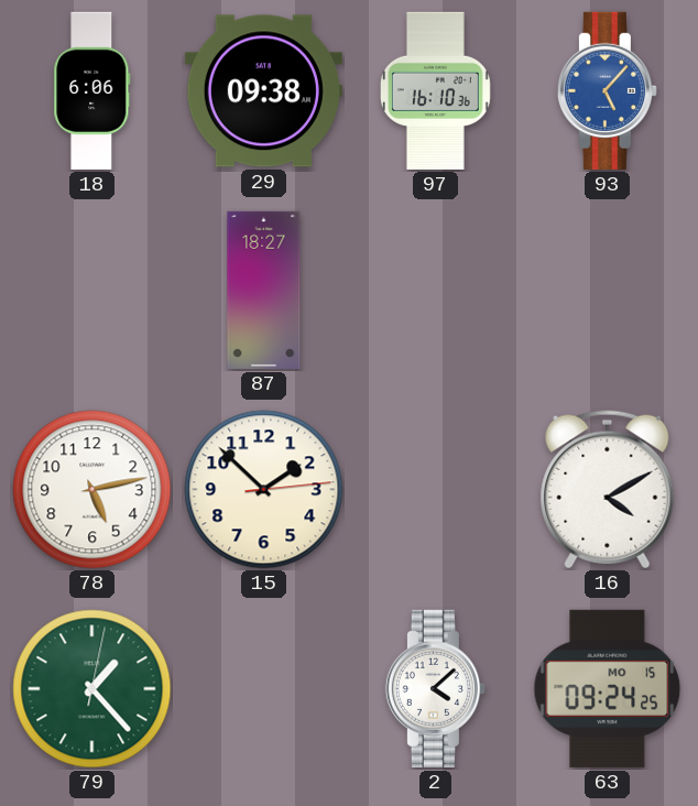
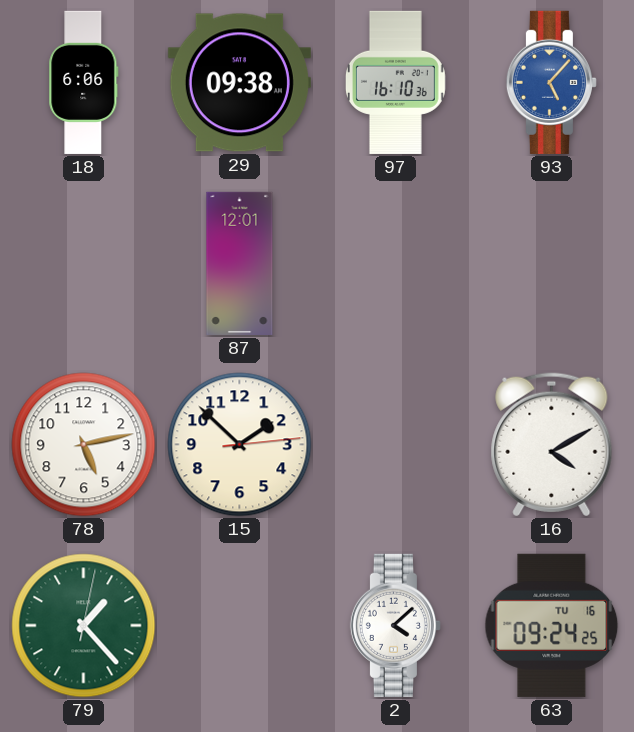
87: 18:27 -> 12:01 (240, 263)
63 date: MO 15 -> TU 16 (552, 625)
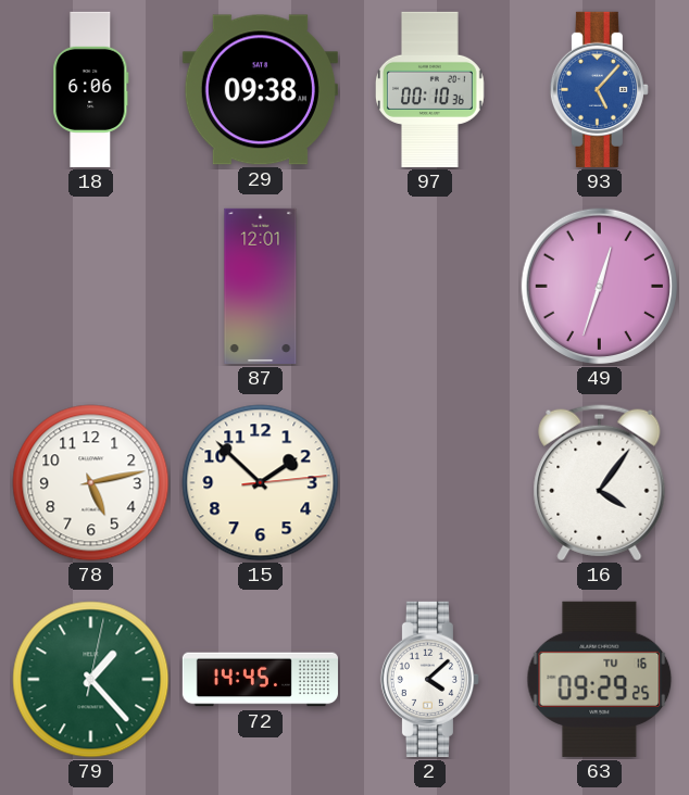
97: 16:10 -> 00:10 (429, 89)
49: none -> 12:33 (599, 286)
16: 4:10 -> 4:06 (600, 483)
72: none -> 14:45 (260, 680)
63: 09:24 -> 09:29 (600, 679)
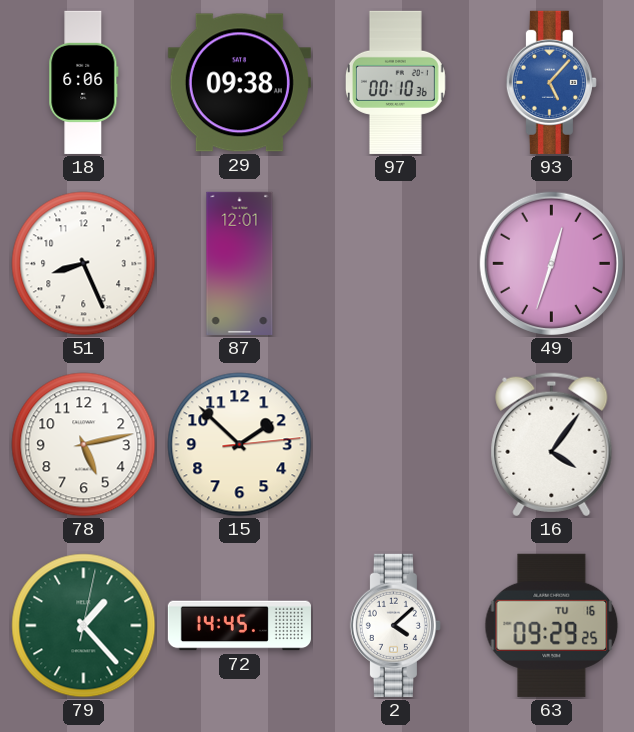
51: none -> 8:26 (84, 264)
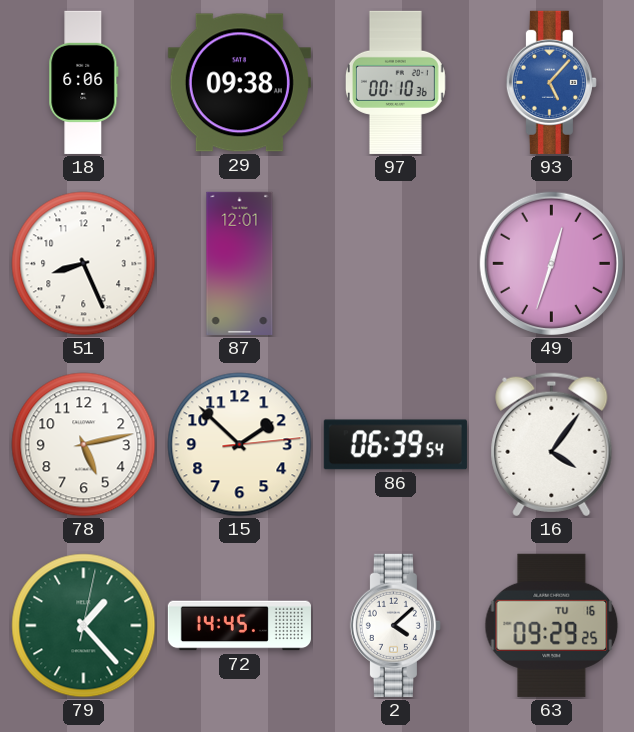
86: none -> 06:39 (395, 445)
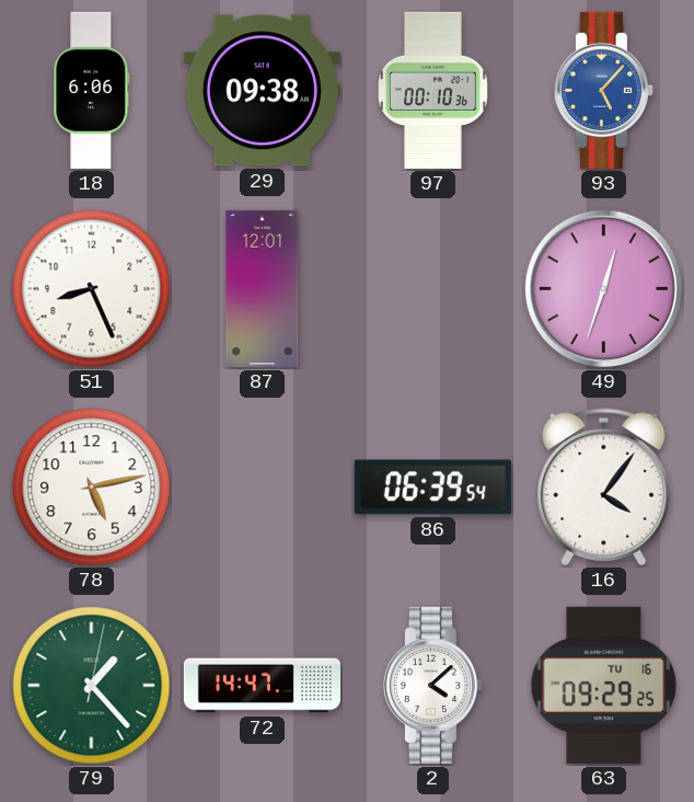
15: 1:52 -> none (240, 445)
72: 14:45 -> 14:47 (262, 686)
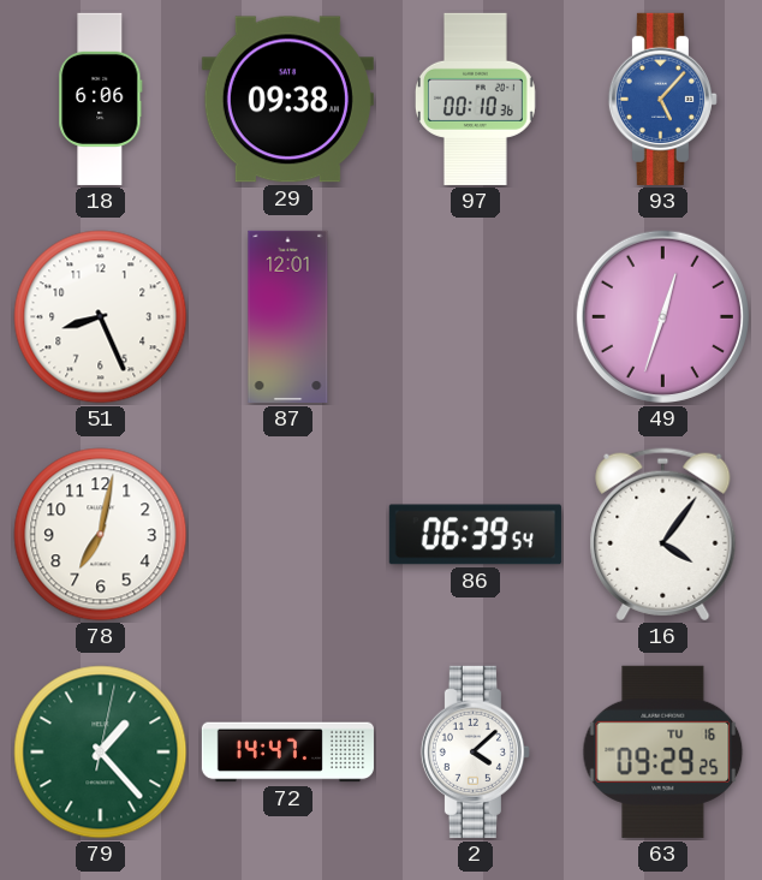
78: 5:13 -> 7:02 (101, 535)
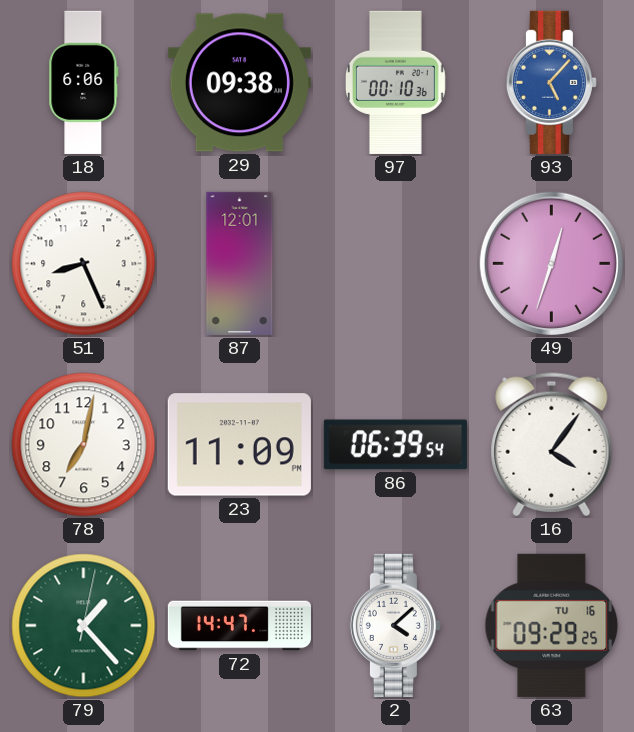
23: none -> 11:09 (239, 445)
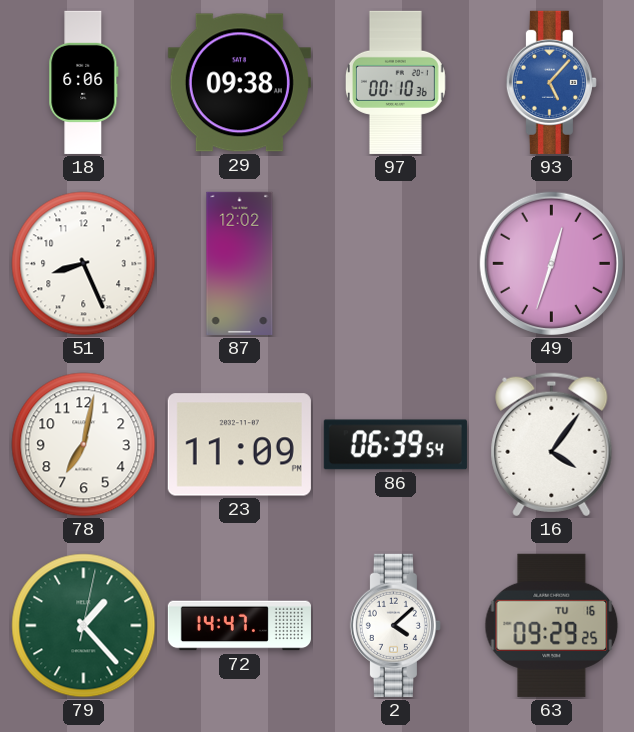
87: 12:01 -> 12:02 (240, 263)
